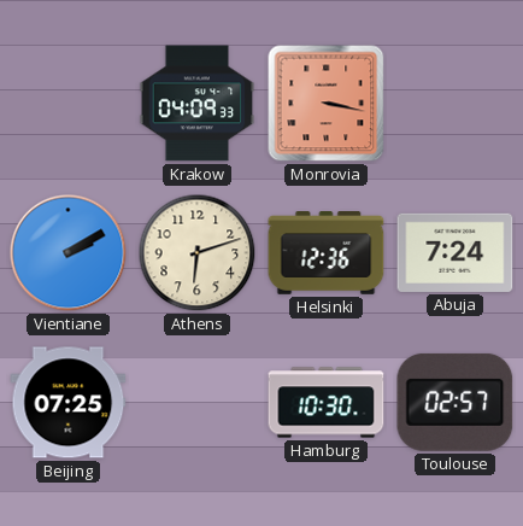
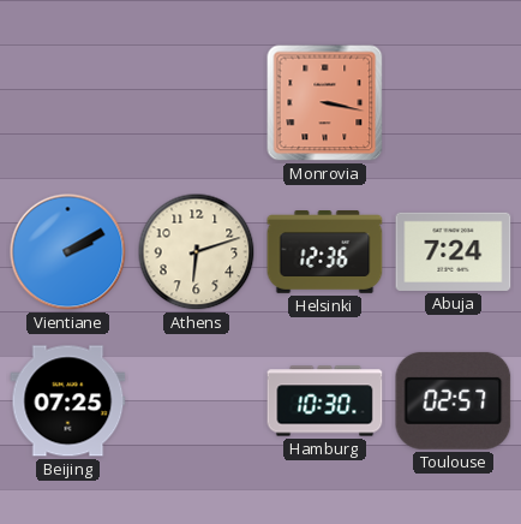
Krakow: 04:09 -> none (198, 104)
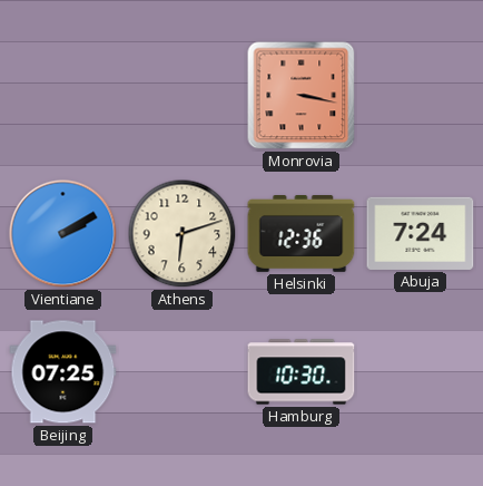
Toulouse: 02:57 -> none (454, 400)
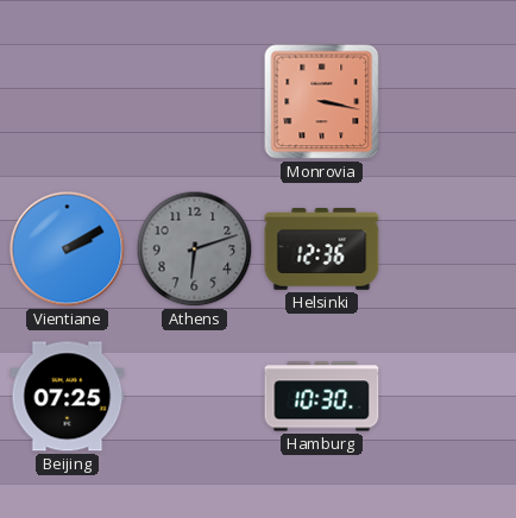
Athens dial: cream -> grey (195, 249)
Abuja: 7:24 -> none (421, 233)
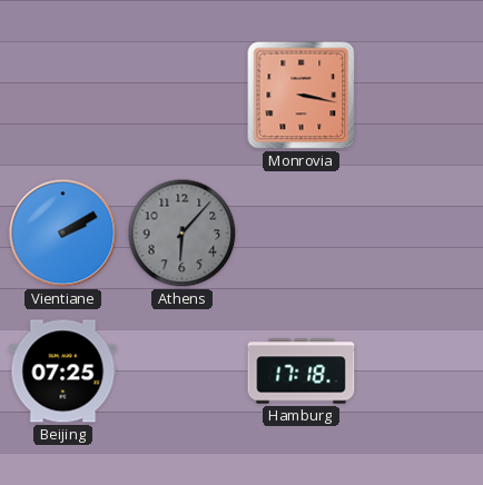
Athens: 6:12 -> 6:07 (183, 234)
Helsinki: 12:36 -> none (322, 249)
Hamburg: 10:30 -> 17:18 (302, 372)
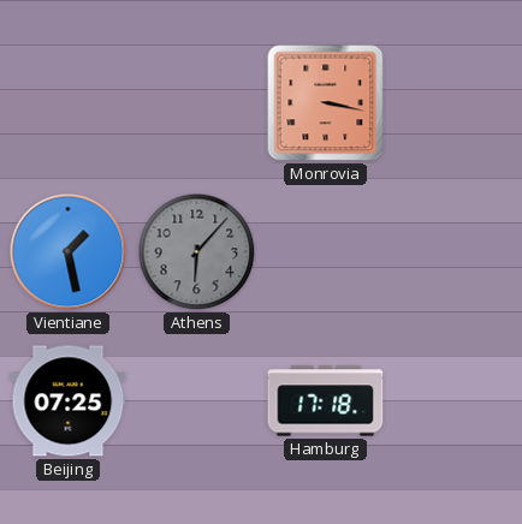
Vientiane: 2:10 -> 1:28 (69, 252)
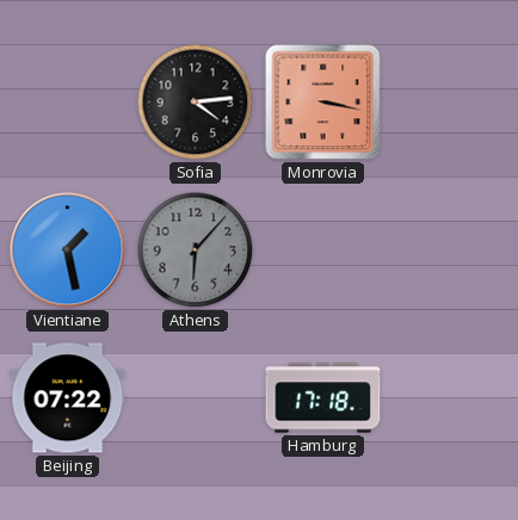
Sofia: none -> 4:14 (196, 103)
Beijing: 07:25 -> 07:22 (68, 398)
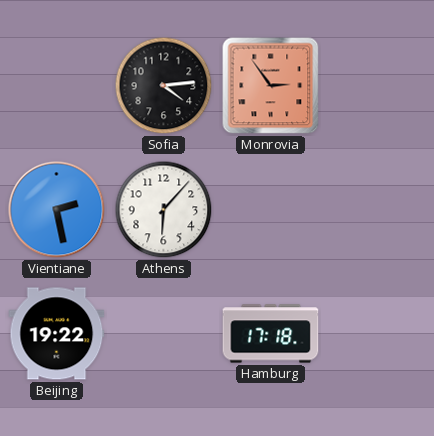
Monrovia: 3:17 -> 2:54 (271, 86)
Vientiane: 1:28 -> 2:28 (57, 210)
Athens dial: grey -> white (164, 210)
Beijing: 07:22 -> 19:22 (57, 334)
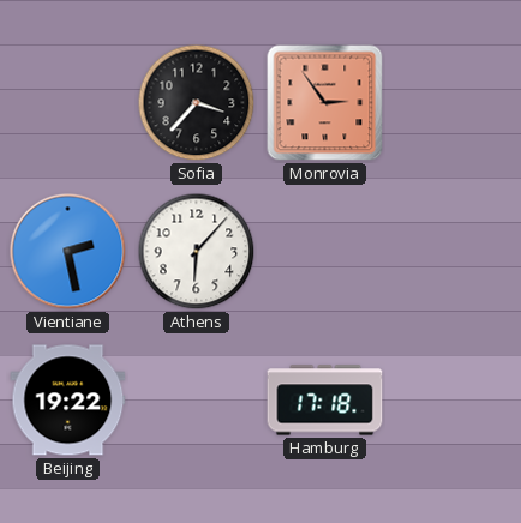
Sofia: 4:14 -> 3:37 (197, 103)
